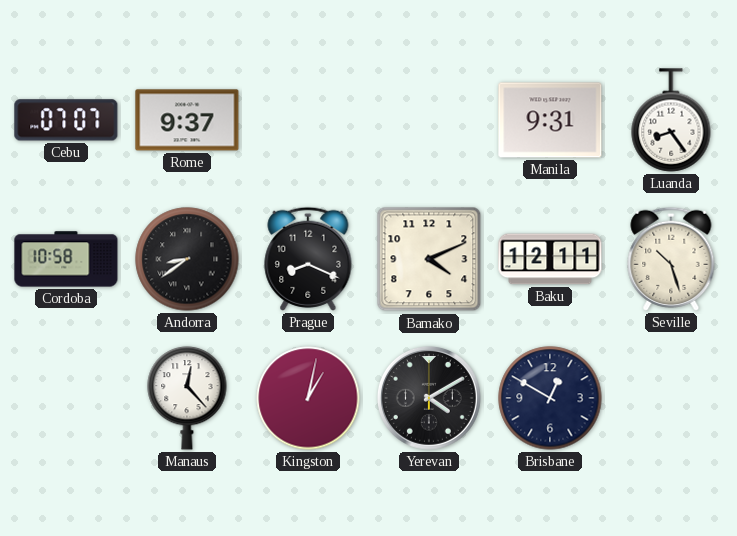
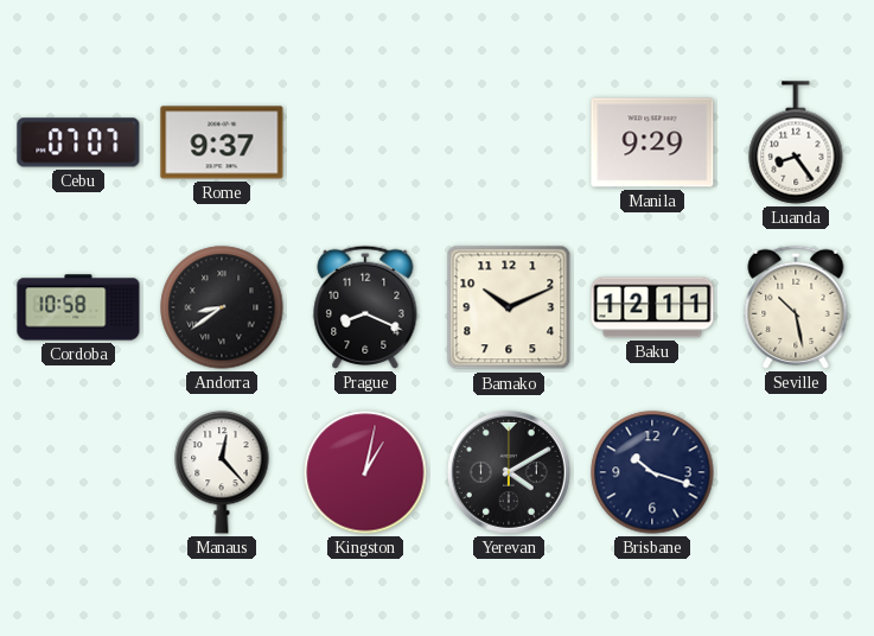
Manila: 9:31 -> 9:29 (652, 142)
Bamako: 4:11 -> 10:11 (509, 307)
Seville: 10:27 -> 10:28 (796, 307)
Brisbane: 12:50 -> 10:18 (652, 472)
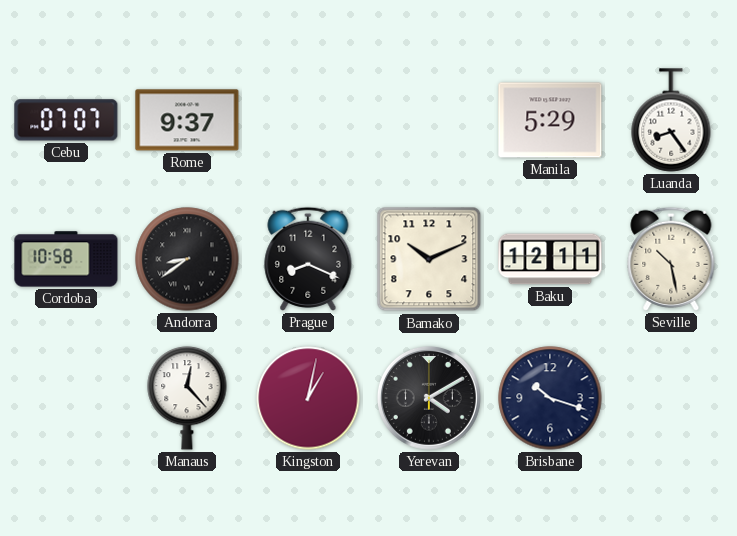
Manila: 9:29 -> 5:29 (550, 120)
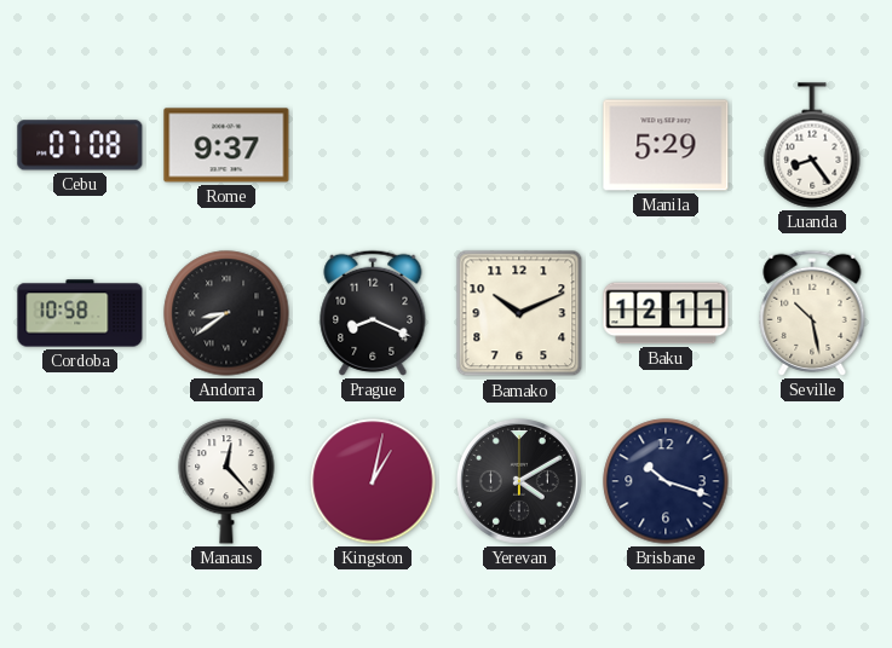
Cebu: 07:07 -> 07:08 (80, 145)
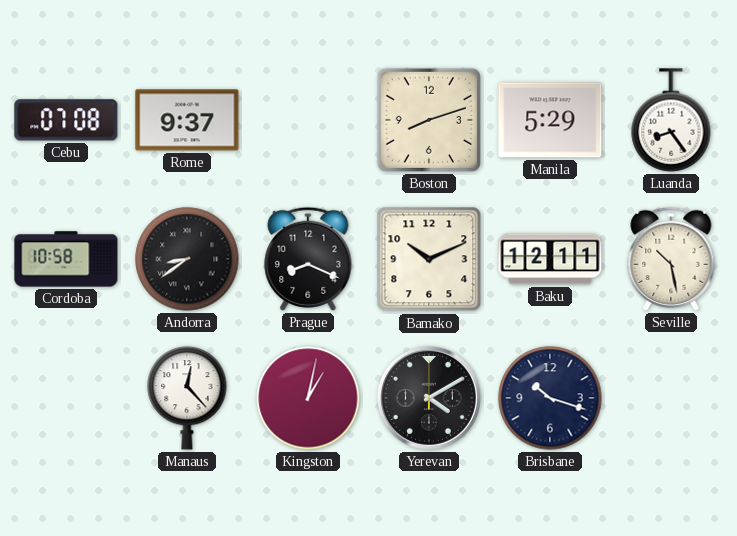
Boston: none -> 8:12 (429, 120)
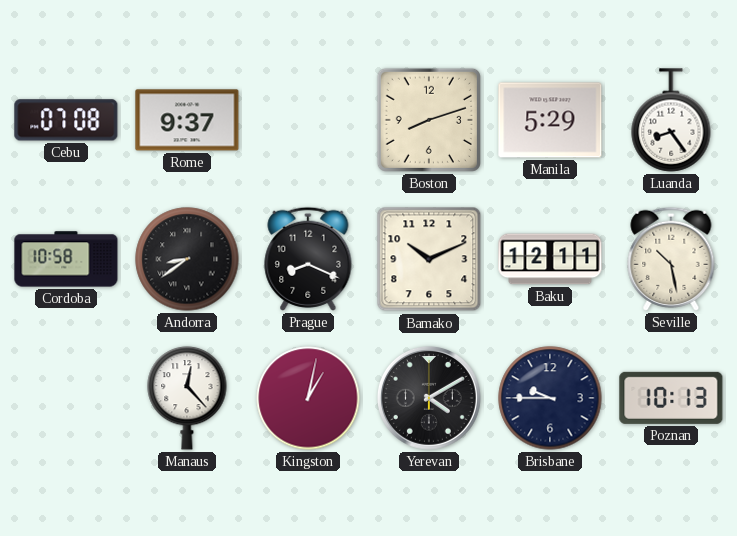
Brisbane: 10:18 -> 9:45 (550, 398)
Poznan: none -> 10:13 (671, 398)
